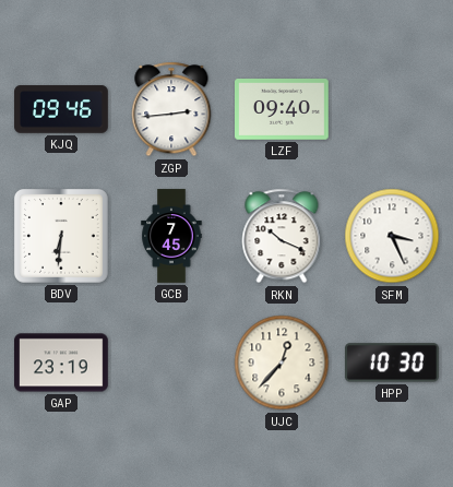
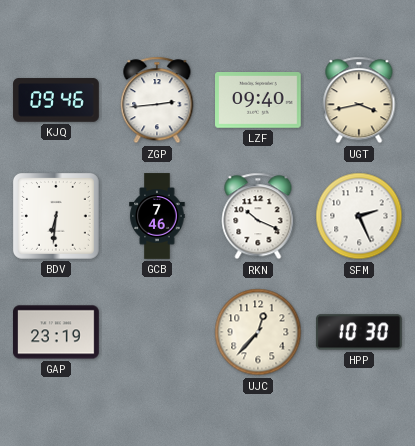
UGT: none -> 3:43 (359, 100)
GCB: 7:45 -> 7:46 (157, 216)
SFM: 3:26 -> 2:26 (359, 216)
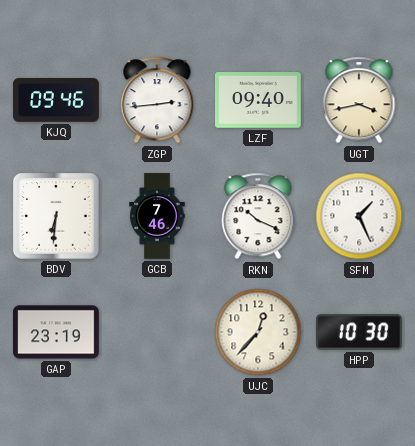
SFM: 2:26 -> 1:26 (359, 216)
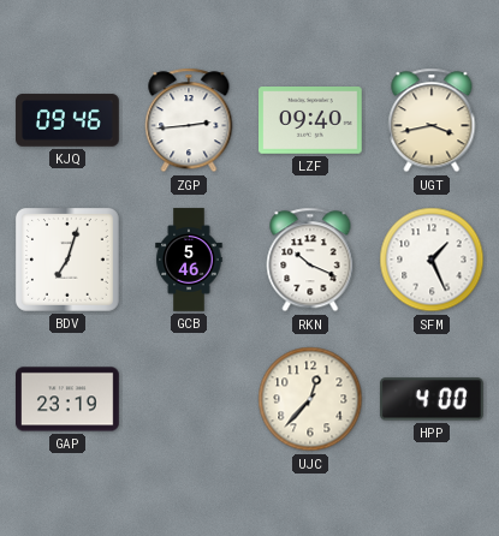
BDV: 6:31 -> 7:03 (67, 260)
GCB: 7:46 -> 5:46 (189, 260)
HPP: 10:30 -> 4:00 (432, 399)
